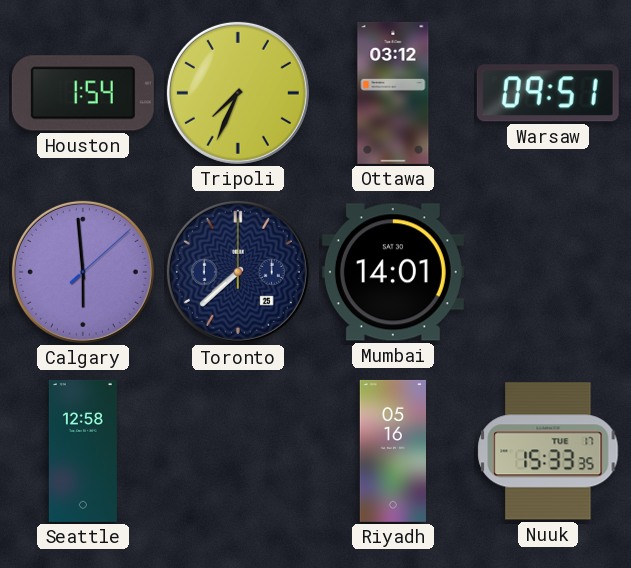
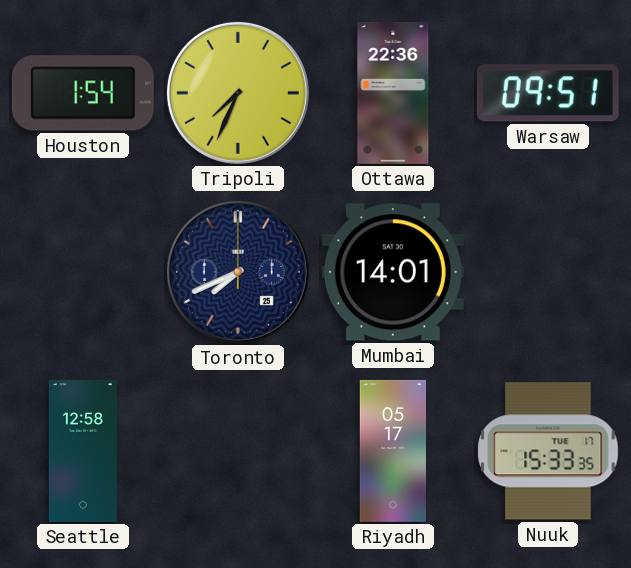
Ottawa: 03:12 -> 22:36 (393, 93)
Calgary: 5:59 -> none (83, 272)
Toronto: 7:38 -> 7:41 (238, 272)
Riyadh: 05:16 -> 05:17 (392, 451)
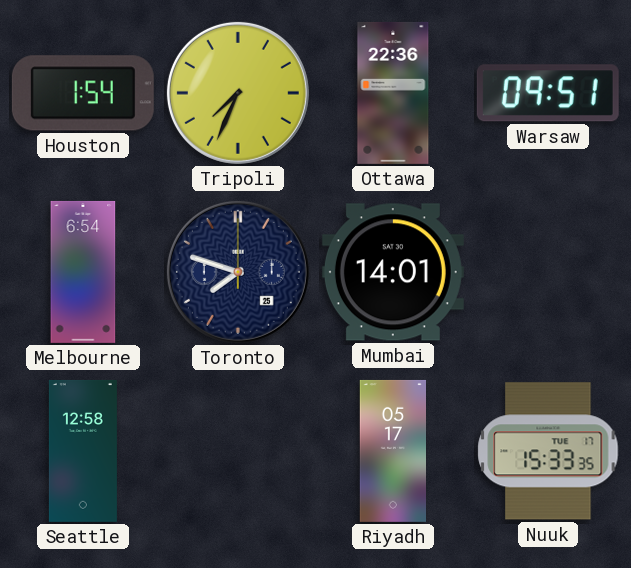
Melbourne: none -> 6:54 (83, 272)
Toronto: 7:41 -> 7:48 (238, 272)
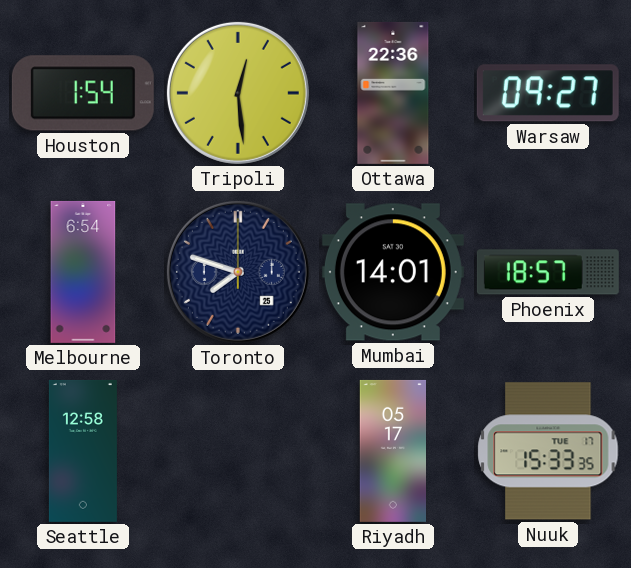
Tripoli: 7:34 -> 12:29 (238, 93)
Warsaw: 09:51 -> 09:27 (548, 93)
Phoenix: none -> 18:57 (548, 272)
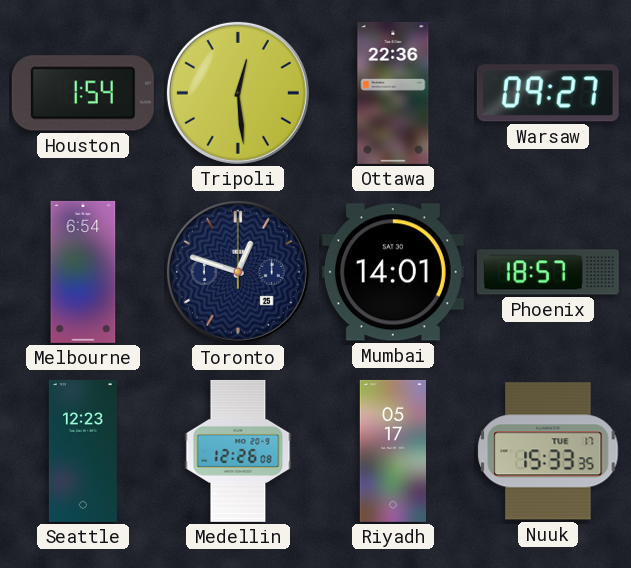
Toronto: 7:48 -> 12:48 (238, 272)
Seattle: 12:58 -> 12:23 (83, 451)
Medellin: none -> 12:26 (238, 451)
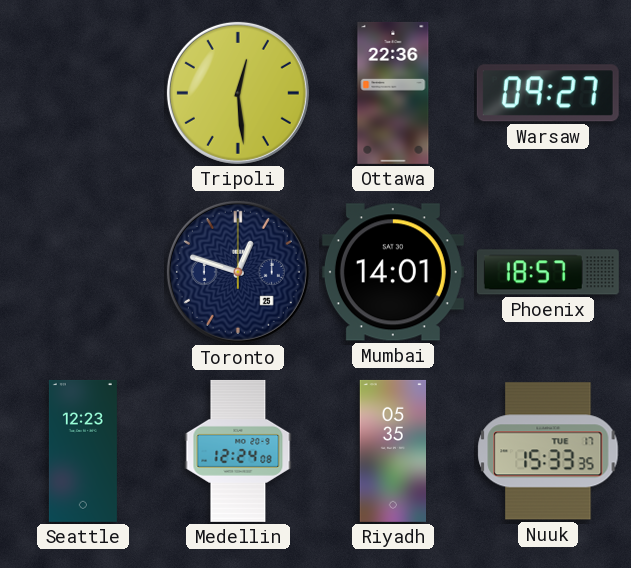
Houston: 1:54 -> none (83, 93)
Melbourne: 6:54 -> none (83, 272)
Medellin: 12:26 -> 12:24 (238, 451)
Riyadh: 05:17 -> 05:35 (392, 451)
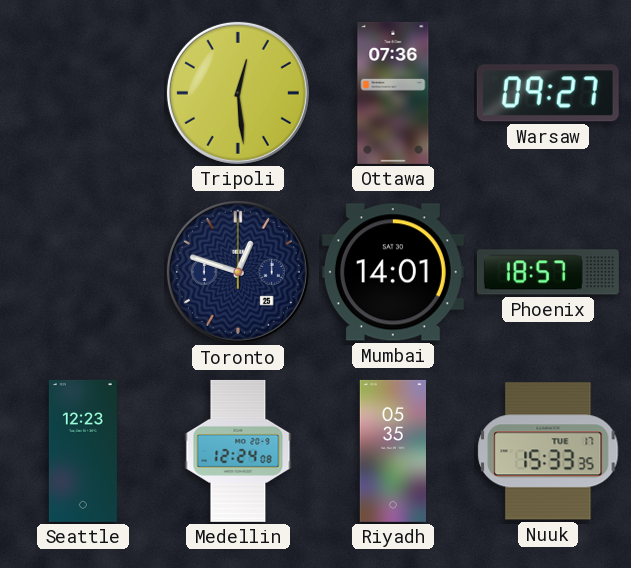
Ottawa: 22:36 -> 07:36 (393, 93)
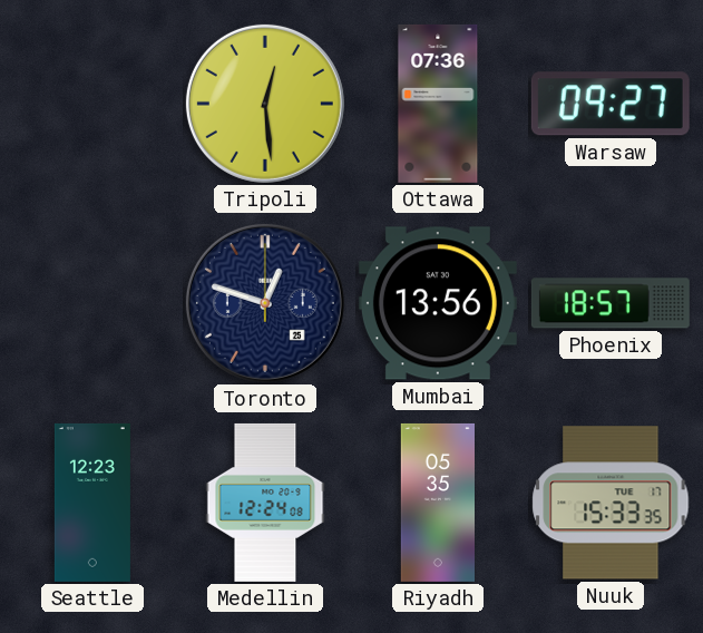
Mumbai: 14:01 -> 13:56 (438, 303)
